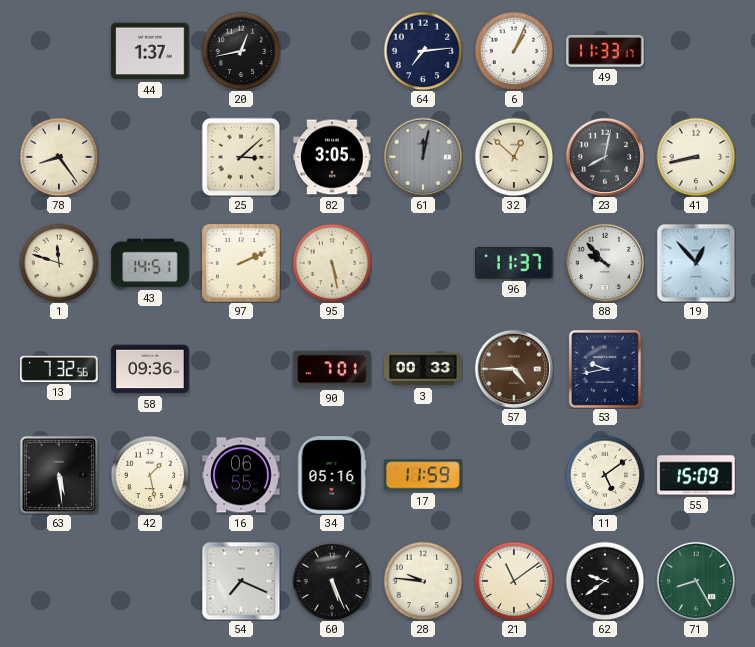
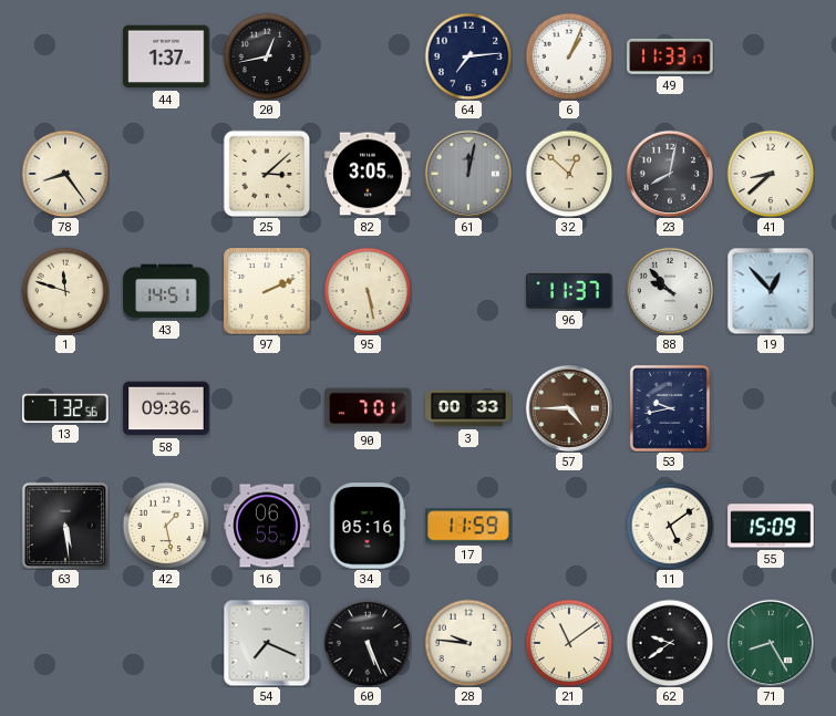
41: 8:43 -> 8:38 (771, 174)
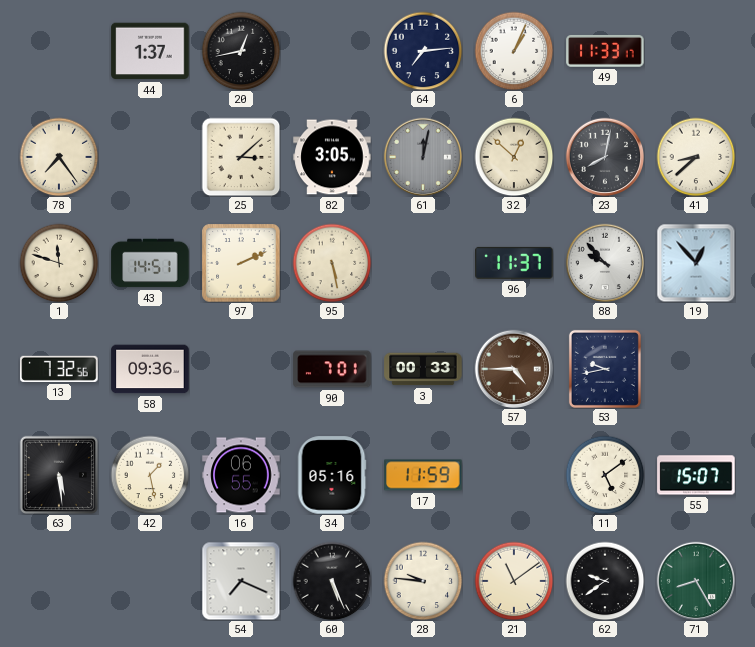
78: 8:24 -> 7:24 (59, 157)
55: 15:09 -> 15:07 (696, 475)
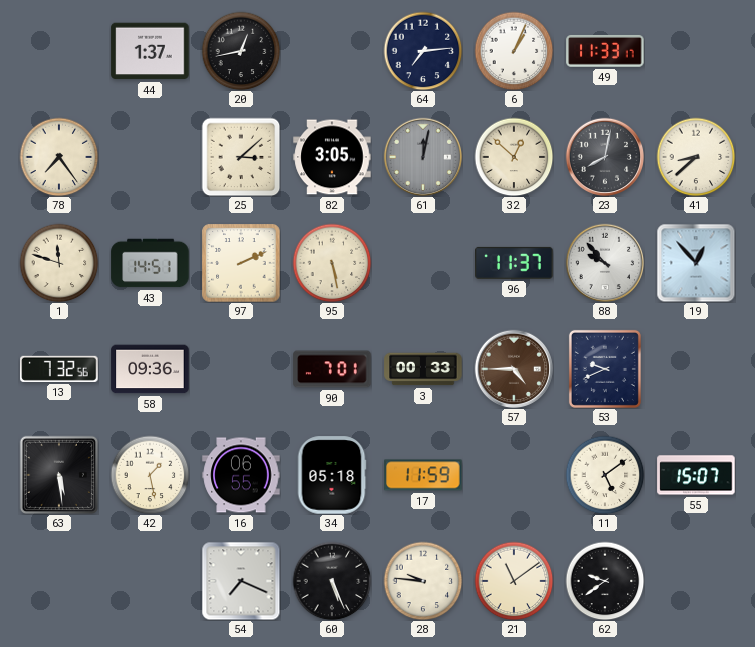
53: 9:43 -> 9:41 (605, 369)
34: 05:16 -> 05:18 (332, 475)
71: 8:25 -> none (696, 581)
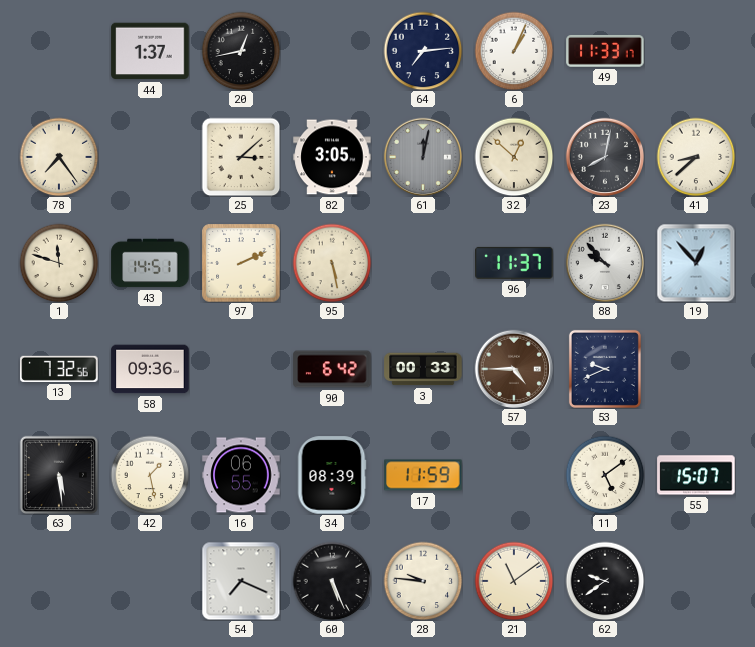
90: 7:01 -> 6:42 (332, 369)
34: 05:18 -> 08:39 (332, 475)
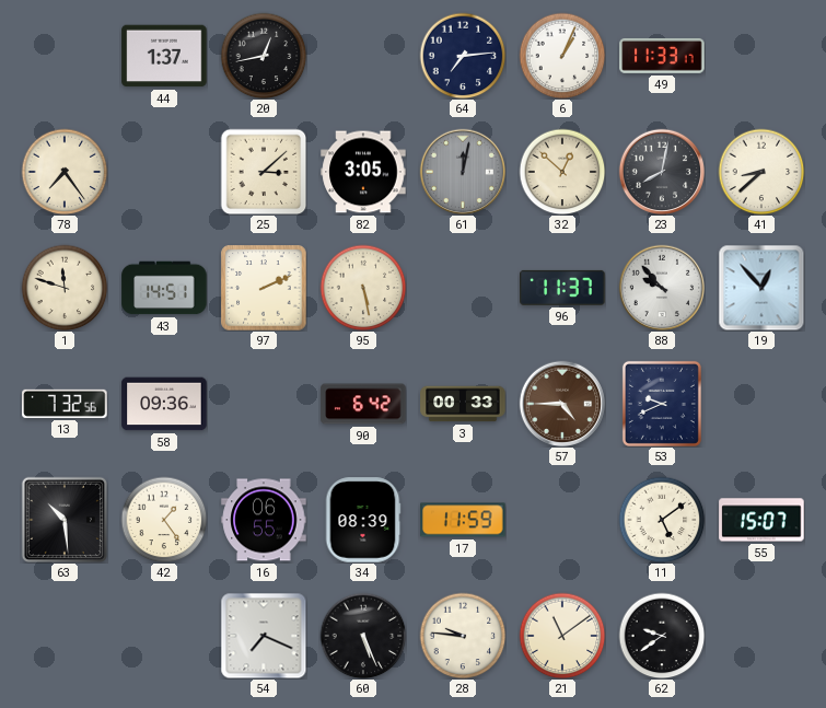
63: 5:29 -> 10:29 (63, 519)
42: 1:28 -> 1:24 (164, 520)
